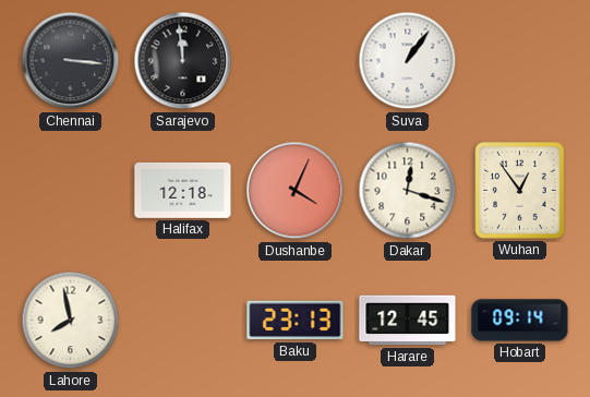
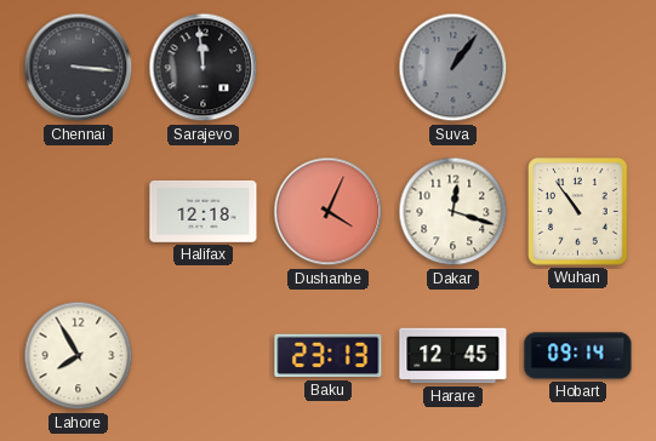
Suva dial: white -> grey (454, 68)
Wuhan: 12:54 -> 10:54 (578, 212)
Lahore: 7:58 -> 7:55 (79, 356)
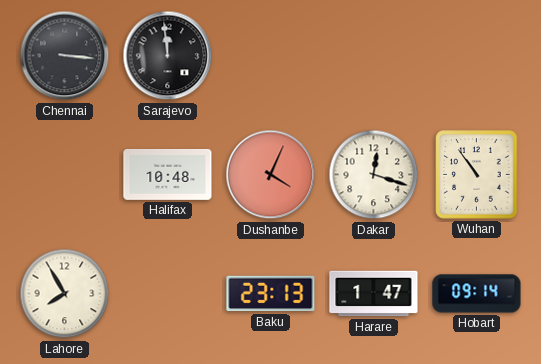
Suva: 1:06 -> none (454, 68)
Halifax: 12:18 -> 10:48 (168, 174)
Harare: 12:45 -> 1:47 (374, 294)
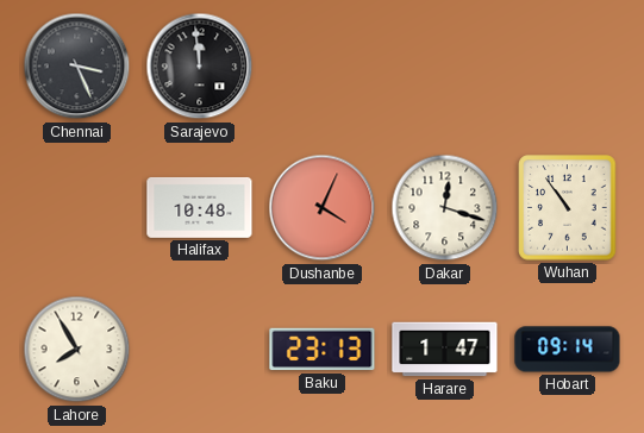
Chennai: 3:16 -> 3:26 (77, 67)
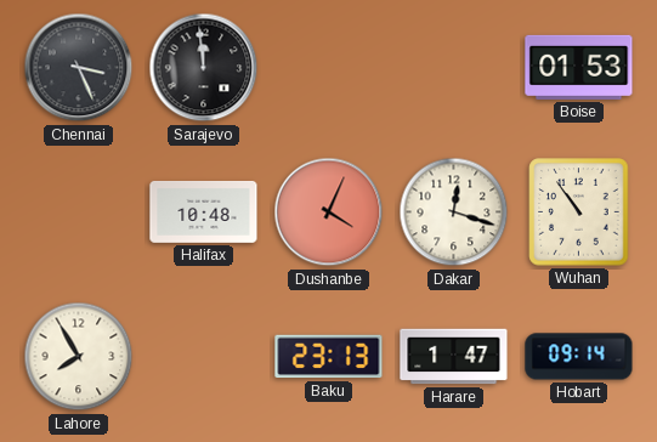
Boise: none -> 01:53 (579, 67)
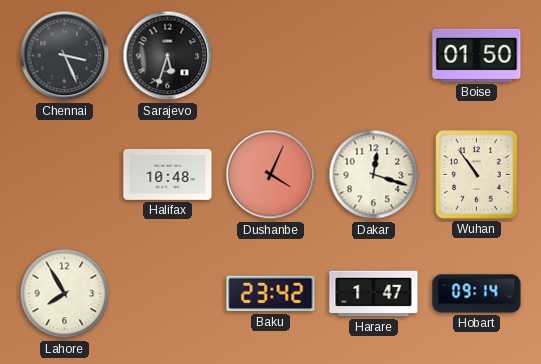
Sarajevo: 11:59 -> 5:33 (168, 56)
Boise: 01:53 -> 01:50 (477, 55)
Baku: 23:13 -> 23:42 (271, 294)
